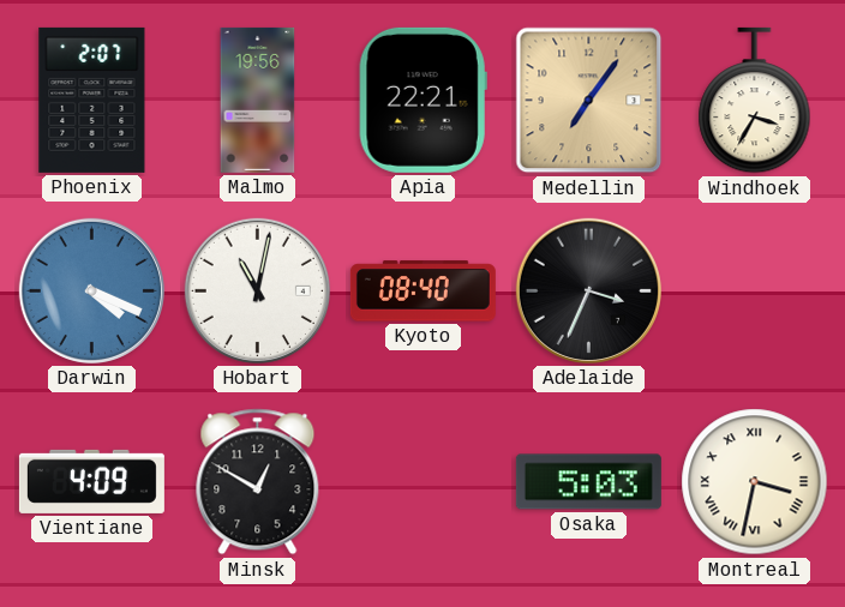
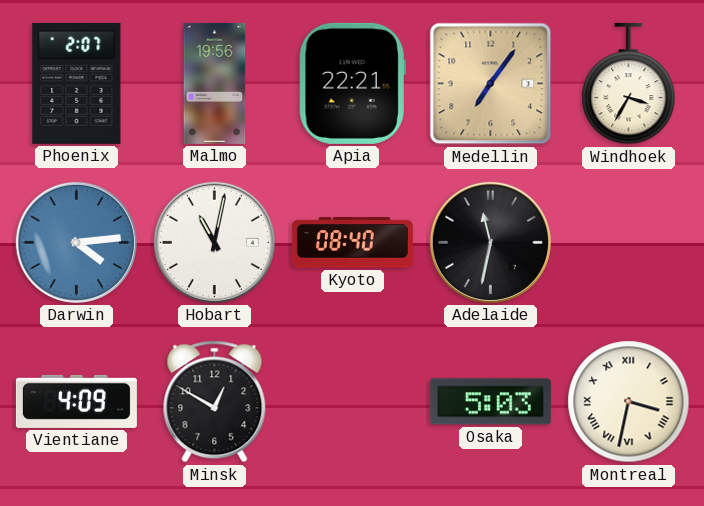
Darwin: 4:19 -> 4:14 (76, 242)
Adelaide: 3:34 -> 11:32 (490, 242)
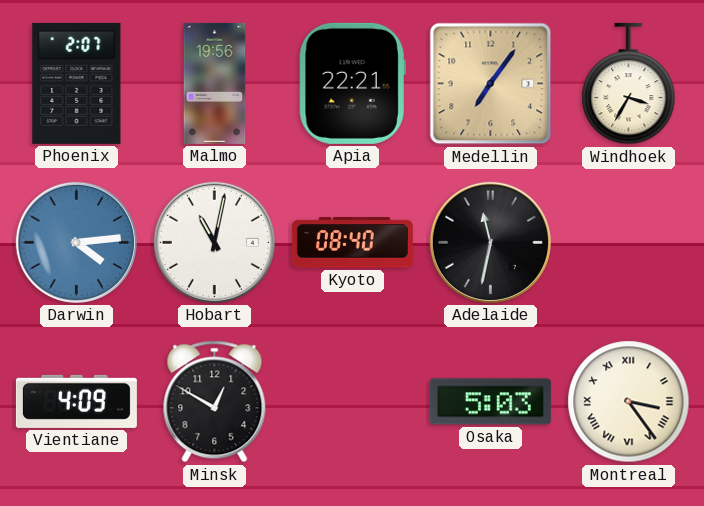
Montreal: 3:32 -> 3:24 (629, 402)
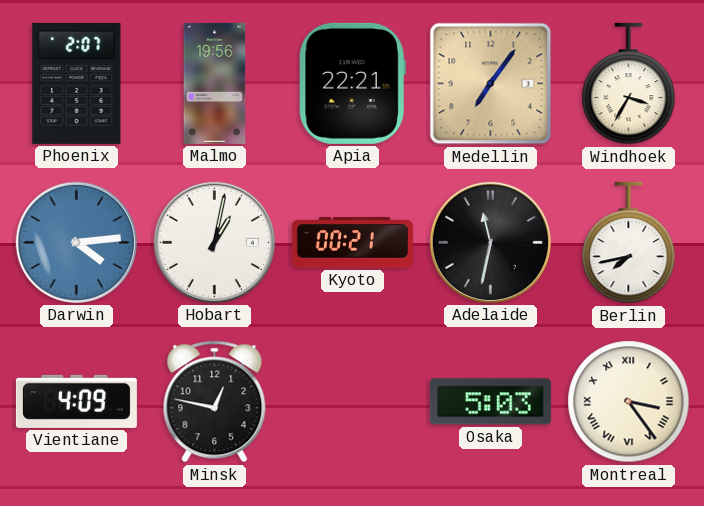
Hobart: 11:02 -> 1:02 (214, 242)
Kyoto: 08:40 -> 00:21 (352, 243)
Berlin: none -> 7:43 (629, 243)
Minsk: 12:50 -> 12:47 (215, 402)
